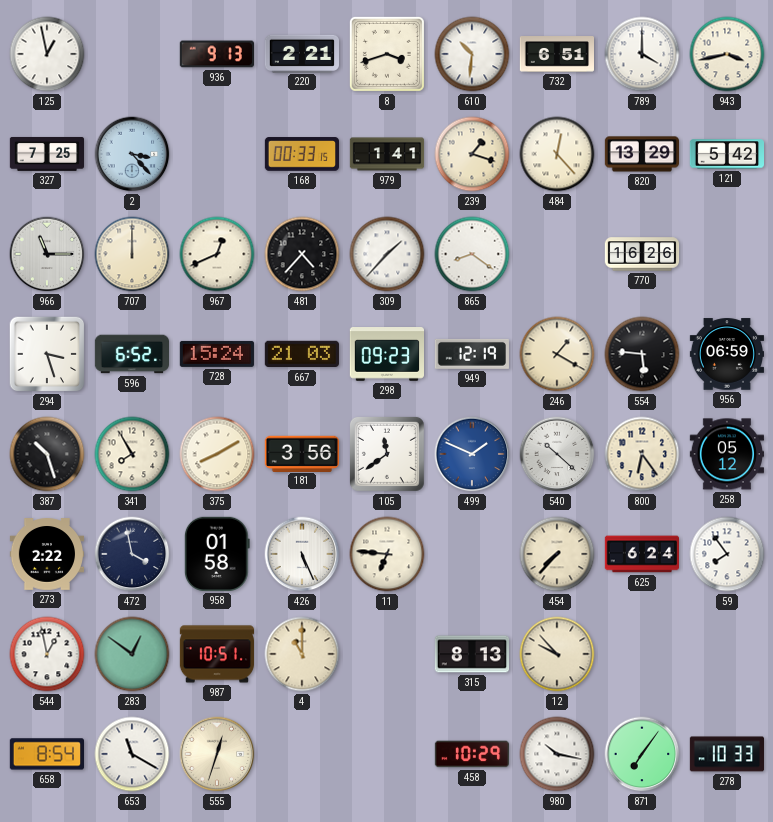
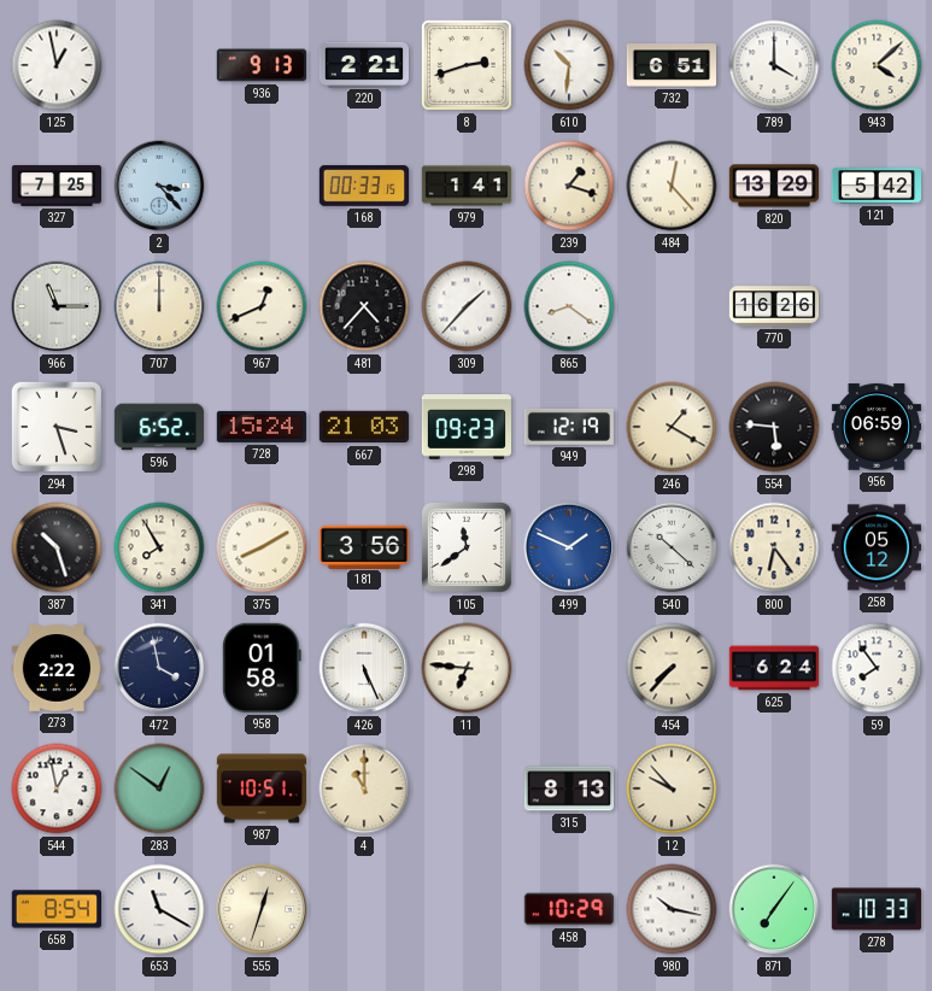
8: 3:42 -> 2:42 (467, 65)
943: 3:43 -> 4:08 (877, 65)
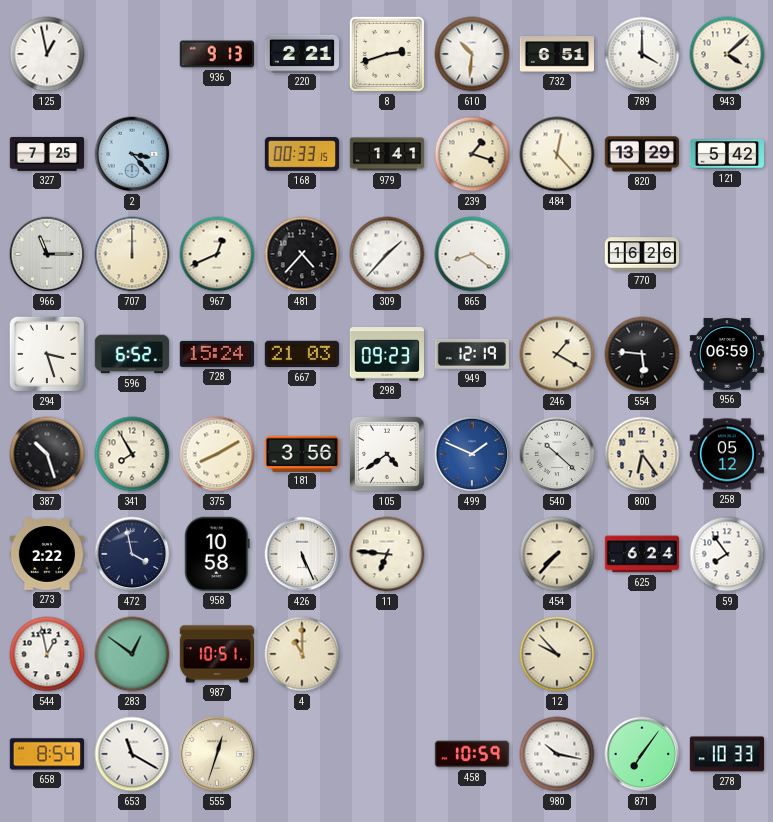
105: 11:39 -> 4:39 (387, 454)
958: 01:58 -> 10:58 (217, 554)
315: 8:13 -> none (568, 788)
458: 10:29 -> 10:59 (471, 754)
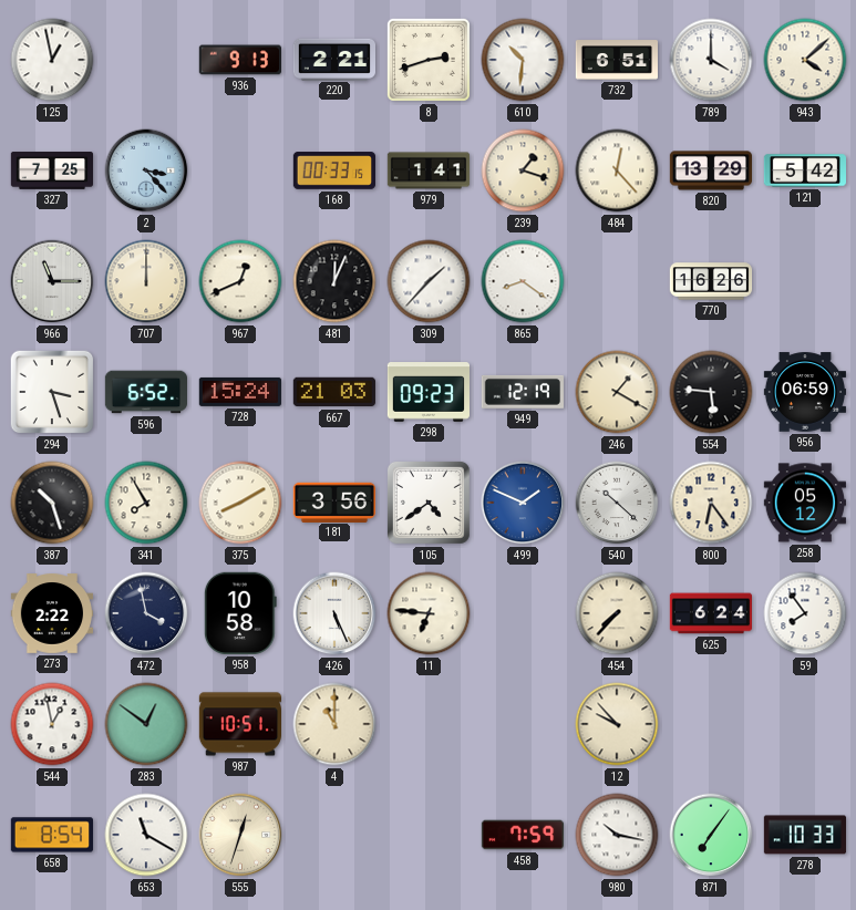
481: 4:37 -> 12:04 (334, 281)
458: 10:59 -> 7:59 (522, 835)
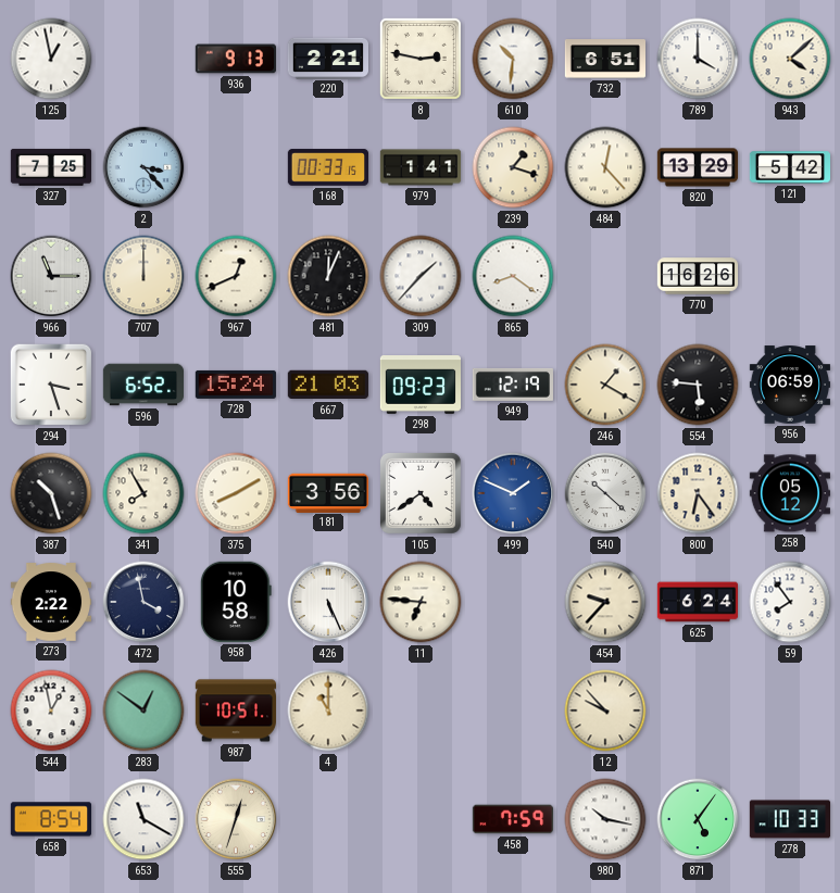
8: 2:42 -> 2:47 (421, 59)
454: 7:37 -> 9:37 (605, 602)
871: 7:06 -> 5:06 (698, 819)
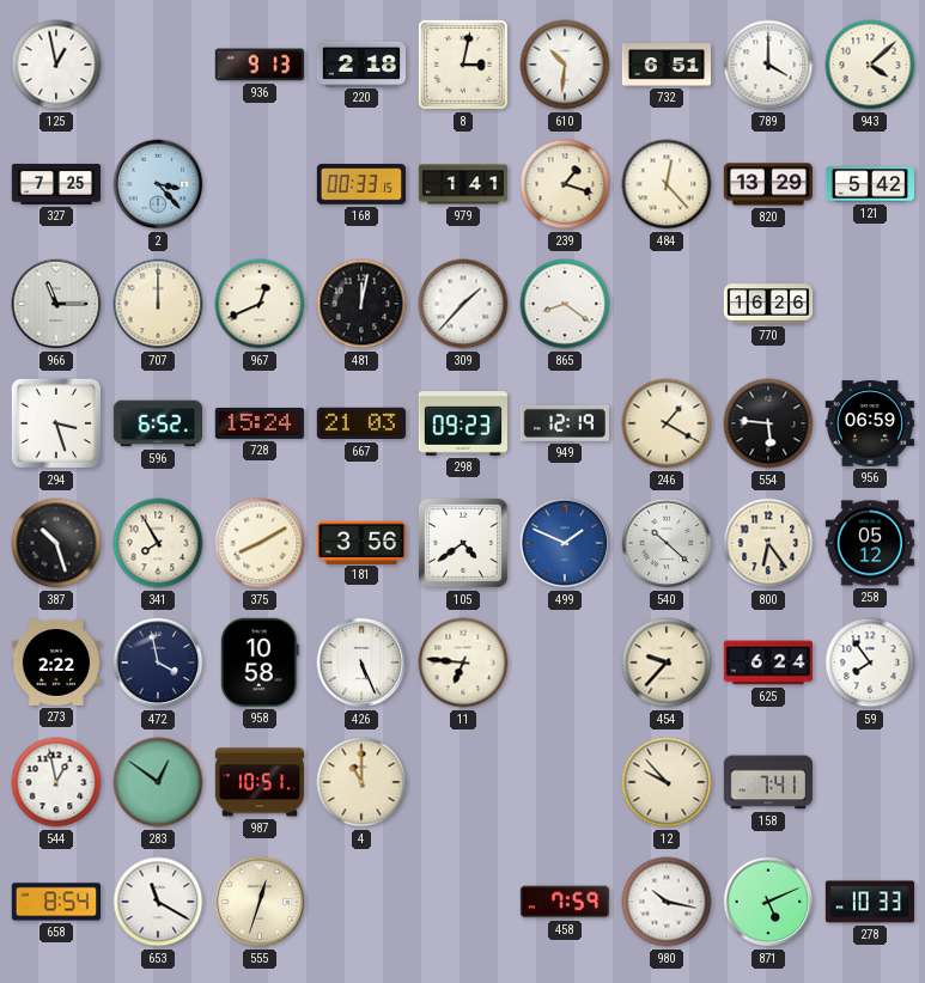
220: 2:21 -> 2:18 (360, 63)
8: 2:47 -> 3:02 (463, 65)
481: 12:04 -> 12:02 (361, 304)
158: none -> 7:41 (767, 782)
871: 5:06 -> 5:11 (768, 902)
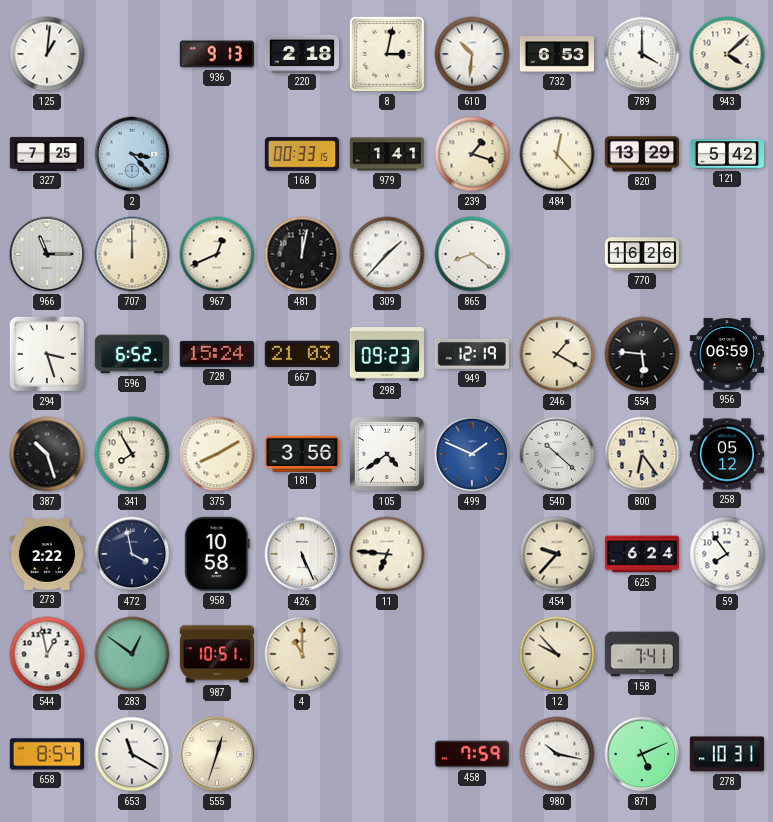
125: 12:58 -> 1:01 (47, 54)
732: 6:51 -> 6:53 (556, 54)
278: 10:33 -> 10:31 (726, 754)
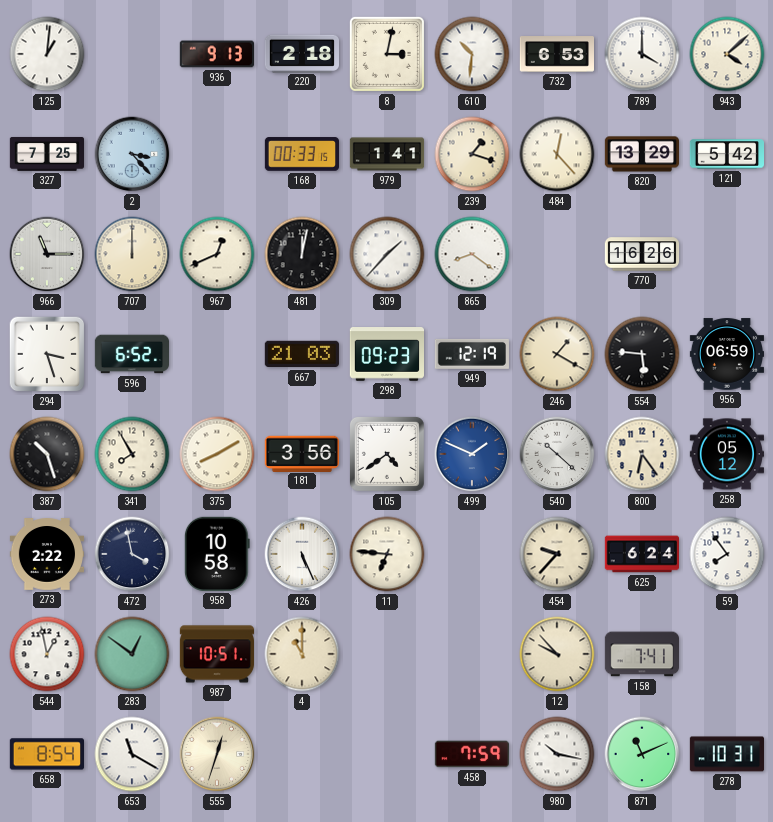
728: 15:24 -> none (217, 354)
871: 5:11 -> 11:11 (642, 754)
